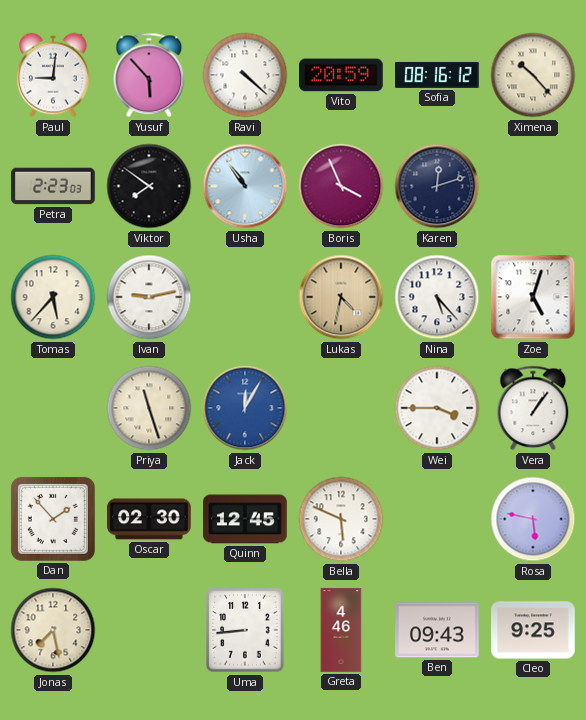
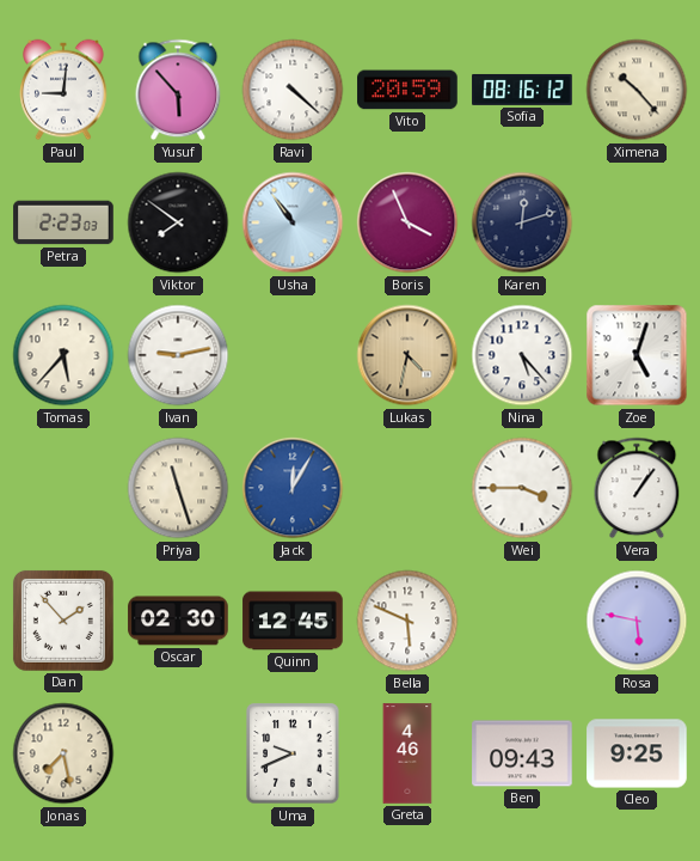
Uma: 8:44 -> 9:41 (293, 753)
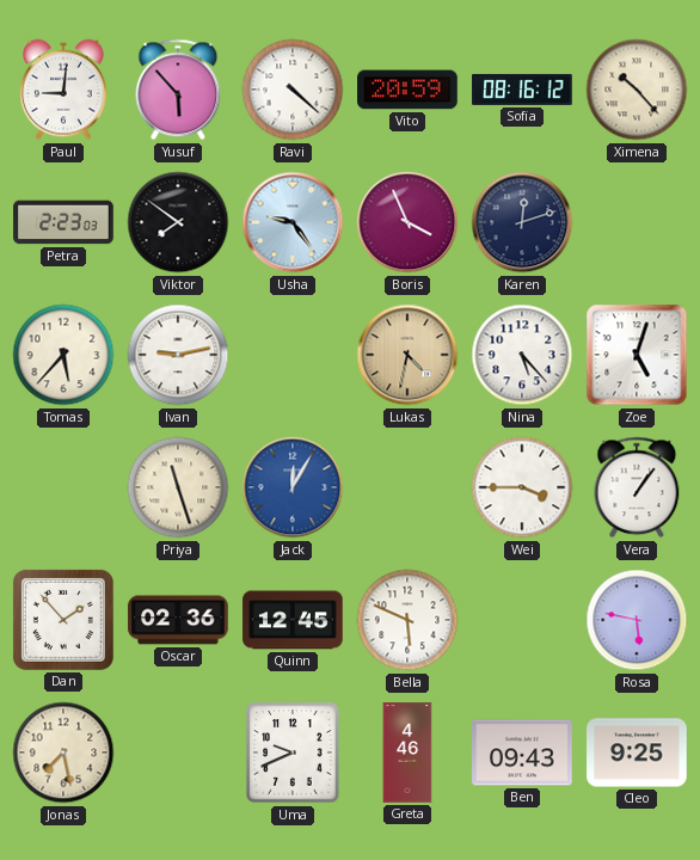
Usha: 10:54 -> 9:24 (293, 222)
Oscar: 02:30 -> 02:36 (178, 620)
